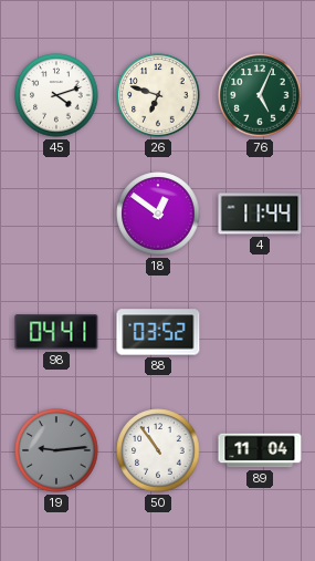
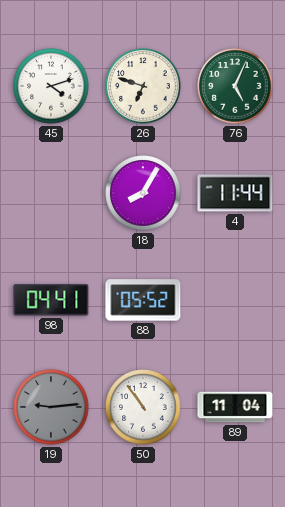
18: 12:51 -> 8:05 (143, 193)
88: 03:52 -> 05:52 (143, 300)
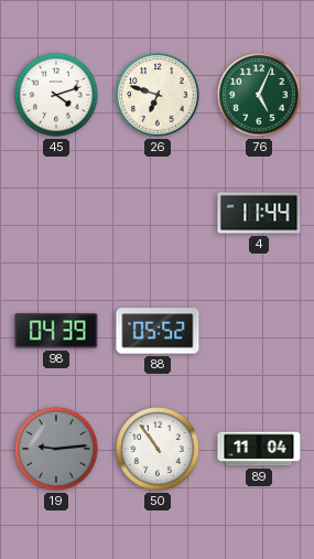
18: 8:05 -> none (143, 193)
98: 04:41 -> 04:39 (56, 331)
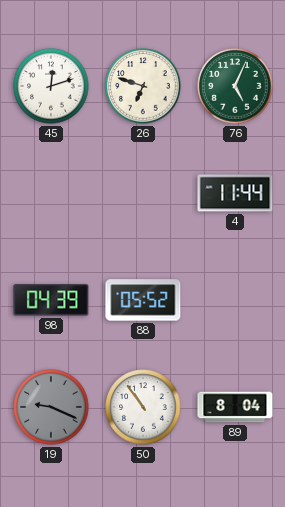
45: 4:12 -> 12:12 (51, 86)
19: 9:14 -> 9:19 (51, 407)
89: 11:04 -> 8:04 (235, 407)
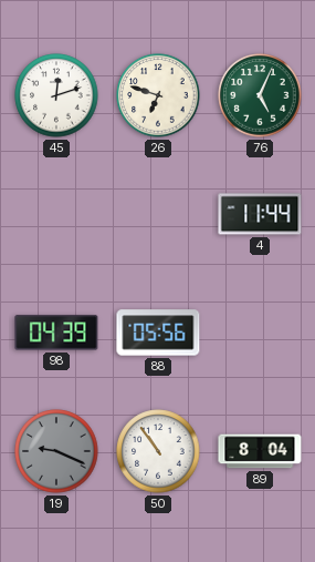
88: 05:52 -> 05:56 (158, 333)
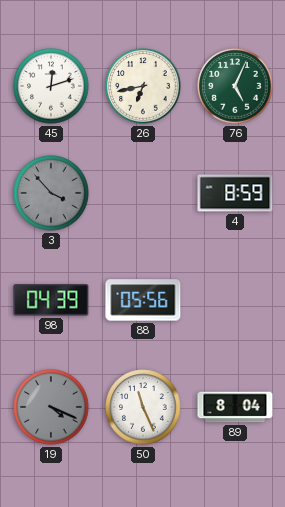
26: 6:48 -> 6:43 (143, 86)
3: none -> 3:53 (51, 193)
4: 11:44 -> 8:59 (235, 193)
19: 9:19 -> 4:19 (51, 407)
50: 10:54 -> 11:26 (143, 407)
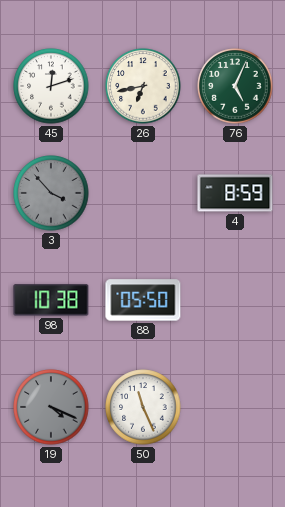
98: 04:39 -> 10:38 (51, 300)
88: 05:56 -> 05:50 (143, 300)
89: 8:04 -> none (235, 407)
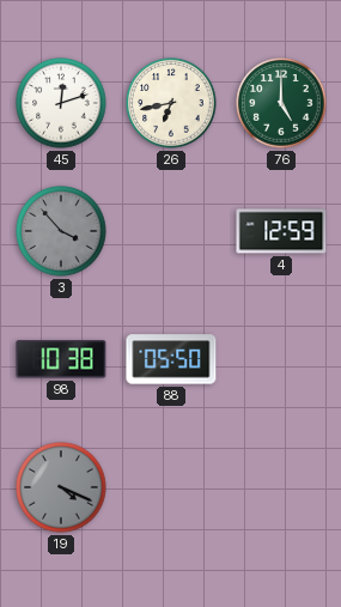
76: 5:04 -> 5:00 (281, 103)
4: 8:59 -> 12:59 (281, 231)
50: 11:26 -> none (143, 407)
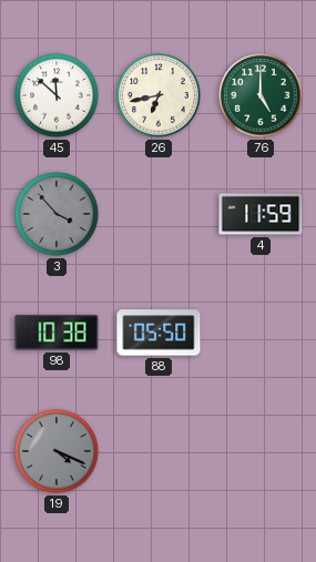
45: 12:12 -> 11:52 (57, 95)
4: 12:59 -> 11:59 (261, 214)
